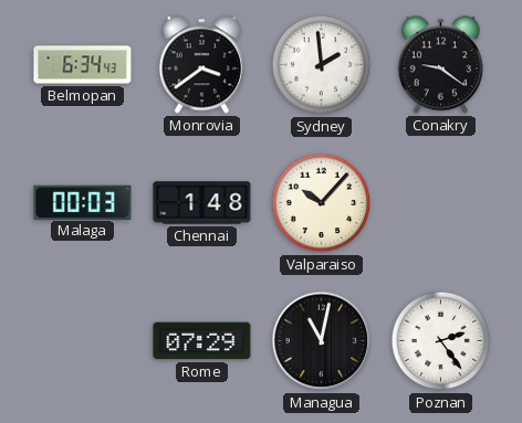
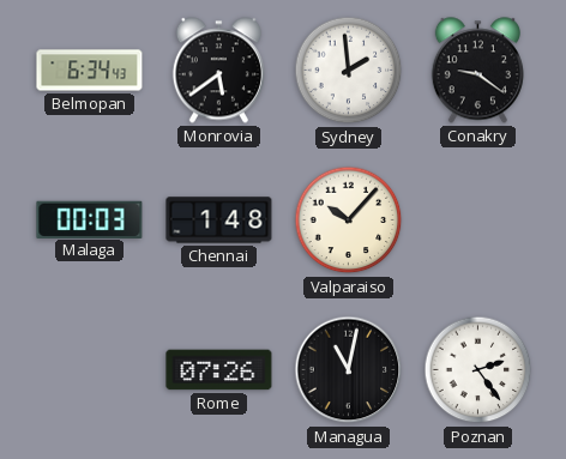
Monrovia: 3:39 -> 5:39 (218, 71)
Rome: 07:29 -> 07:26 (219, 370)
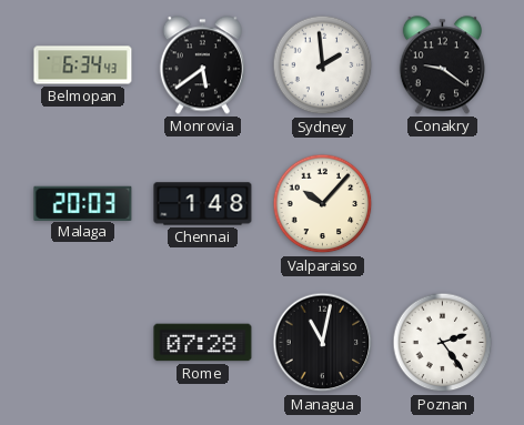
Malaga: 00:03 -> 20:03 (83, 203)
Rome: 07:26 -> 07:28 (203, 343)
